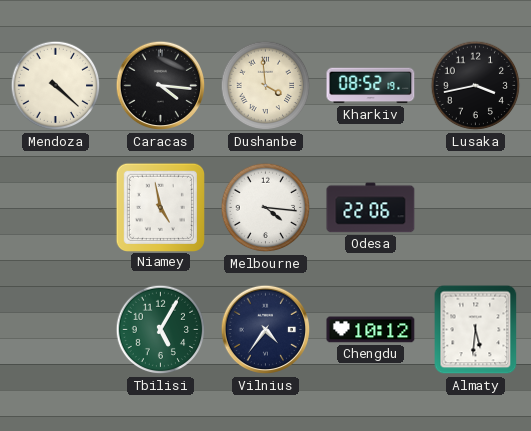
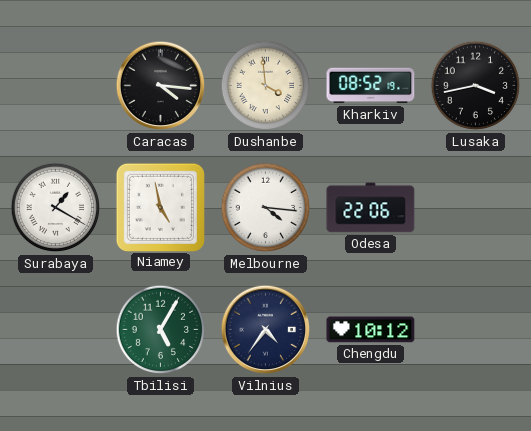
Mendoza: 4:22 -> none (56, 86)
Surabaya: none -> 1:20 (56, 208)
Almaty: 5:31 -> none (476, 330)
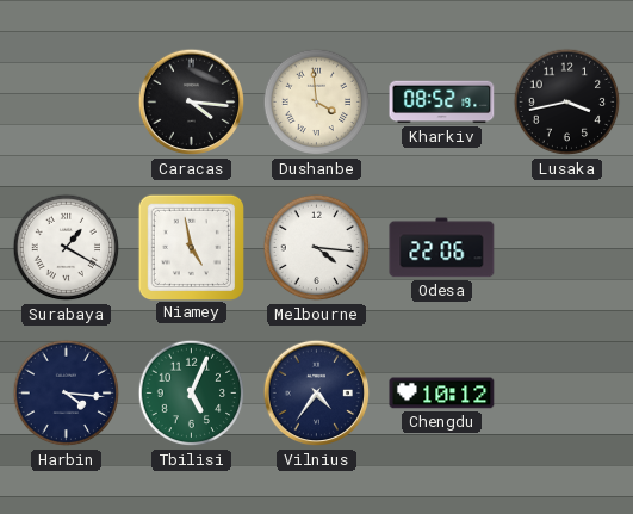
Harbin: none -> 4:16 (67, 394)
Tbilisi: 5:05 -> 5:04 (192, 394)
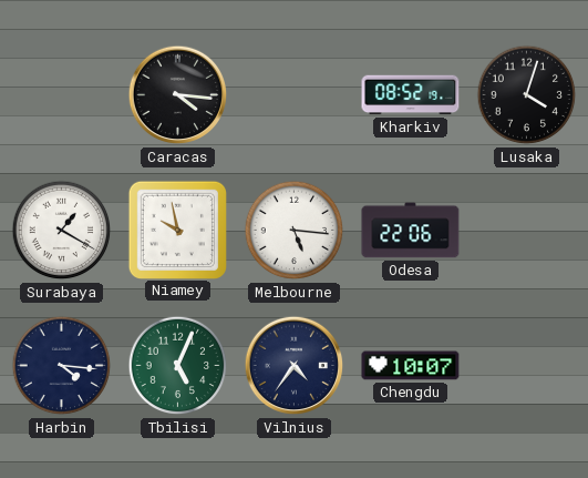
Dushanbe: 3:59 -> none (317, 103)
Lusaka: 3:43 -> 4:03 (527, 95)
Niamey: 4:58 -> 9:58 (177, 230)
Melbourne: 4:16 -> 5:16 (295, 231)
Chengdu: 10:12 -> 10:07 (411, 366)
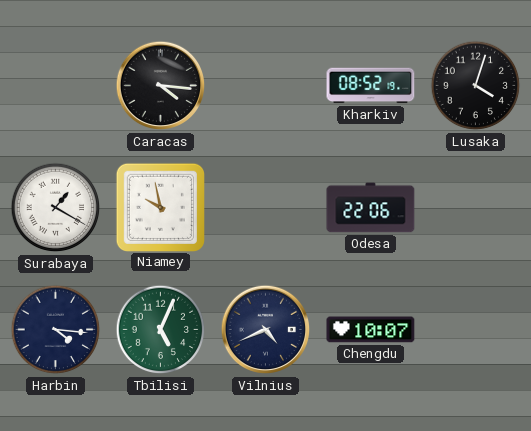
Melbourne: 5:16 -> none (295, 231)
Vilnius: 4:36 -> 4:41 (266, 330)
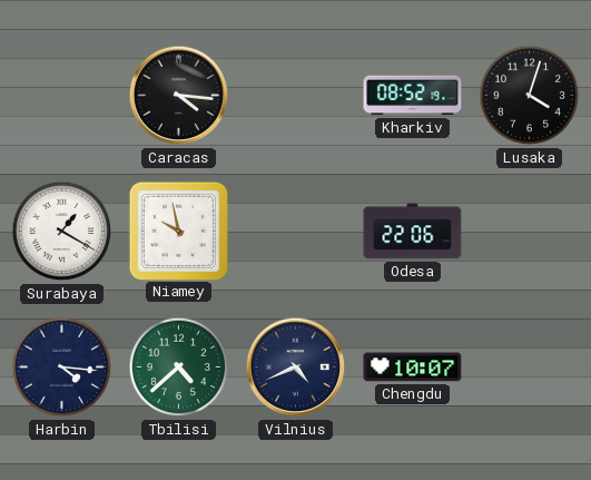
Tbilisi: 5:04 -> 4:38 (179, 368)
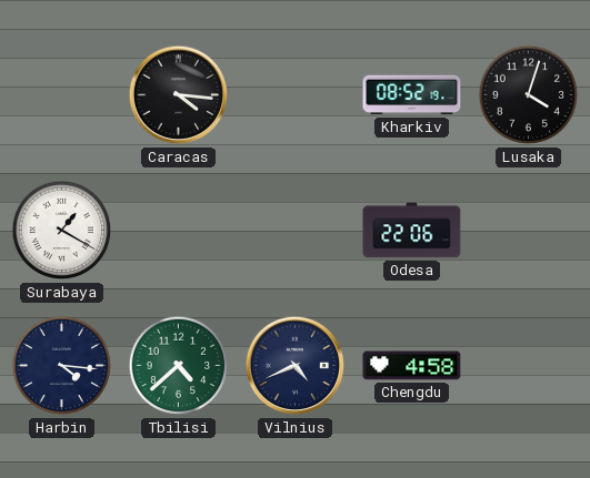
Niamey: 9:58 -> none (178, 231)
Chengdu: 10:07 -> 4:58 (412, 366)
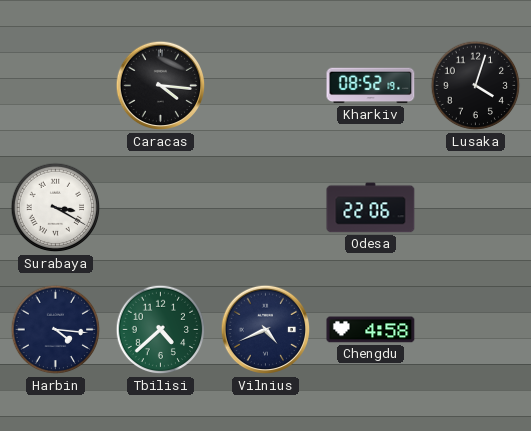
Surabaya: 1:20 -> 3:20 (56, 208)
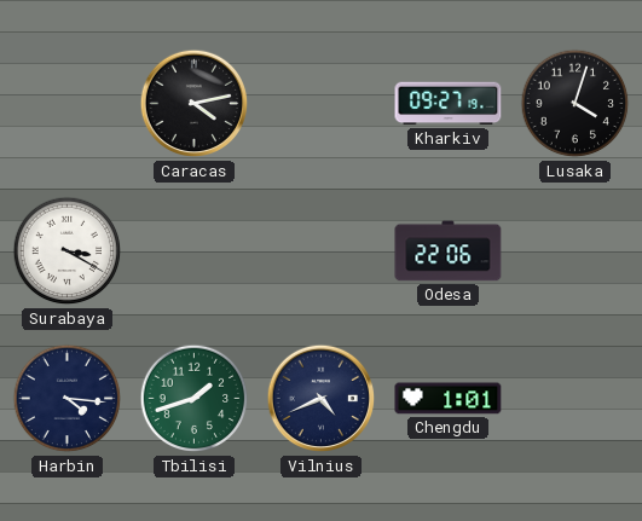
Caracas: 4:16 -> 4:13 (195, 104)
Kharkiv: 08:52 -> 09:27 (449, 104)
Tbilisi: 4:38 -> 1:42 (195, 399)
Chengdu: 4:58 -> 1:01 (449, 399)
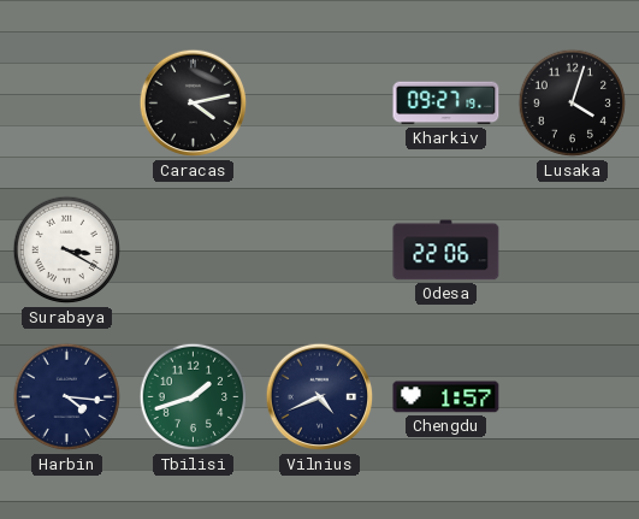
Chengdu: 1:01 -> 1:57 (446, 397)
